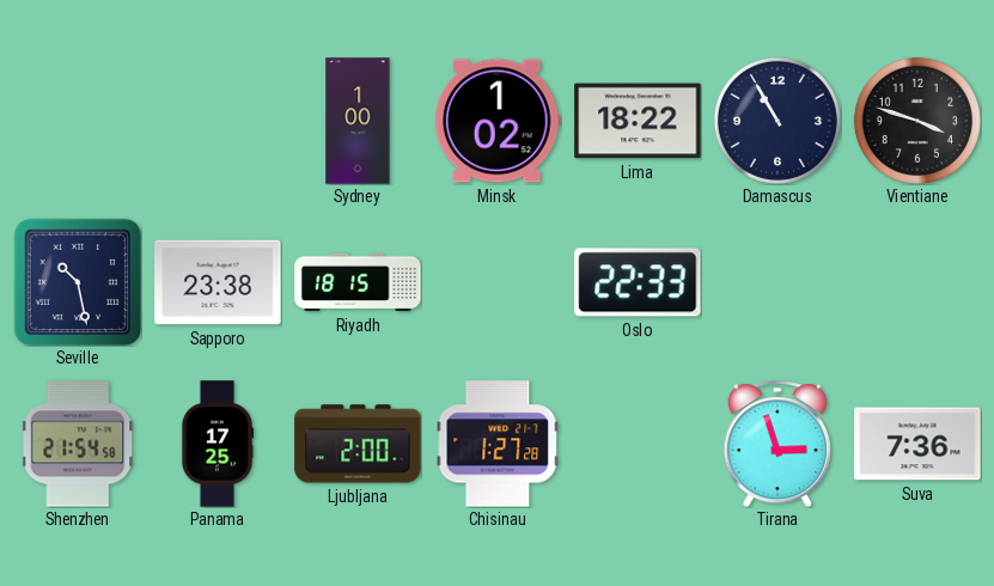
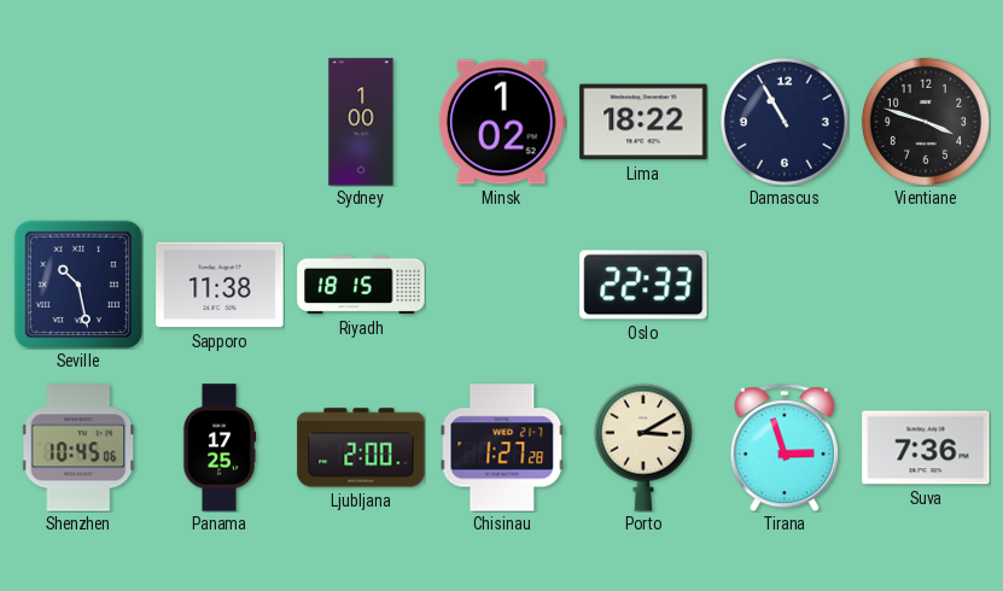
Sapporo: 23:38 -> 11:38 (220, 285)
Shenzhen: 21:54 -> 10:45 (80, 447)
Porto: none -> 3:10 (643, 447)
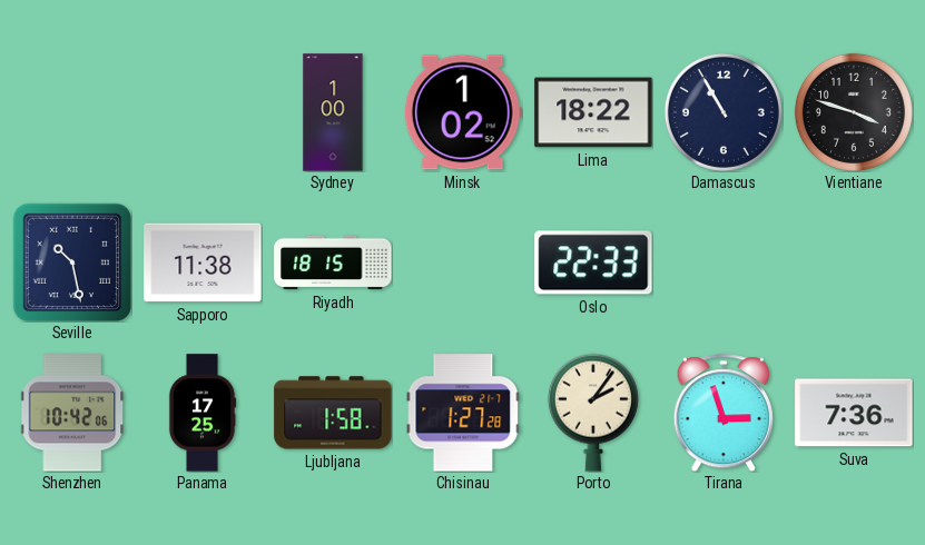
Shenzhen: 10:45 -> 10:42 (73, 413)
Ljubljana: 2:00 -> 1:58 (333, 413)
Porto: 3:10 -> 2:06 (593, 413)
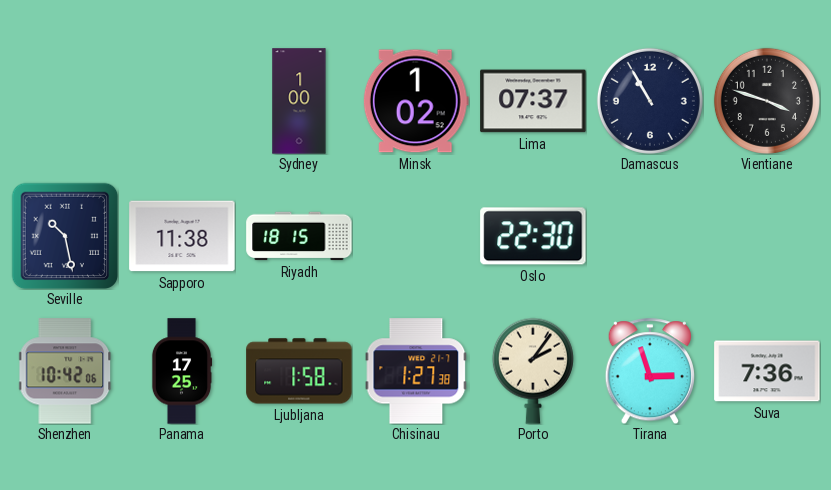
Lima: 18:22 -> 07:37 (533, 101)
Oslo: 22:33 -> 22:30 (533, 236)
Chisinau: 1:27:28 -> 1:27:38 (416, 371)
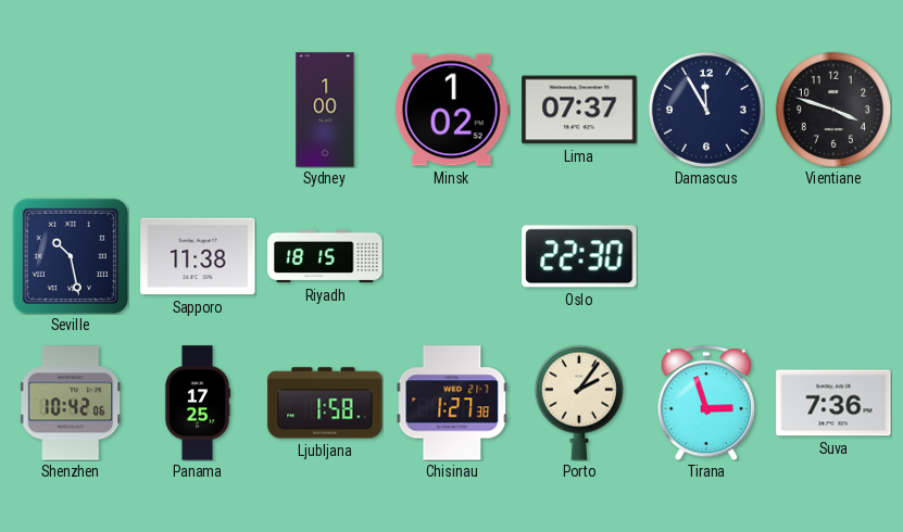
Damascus: 10:55 -> 11:55 (706, 110)
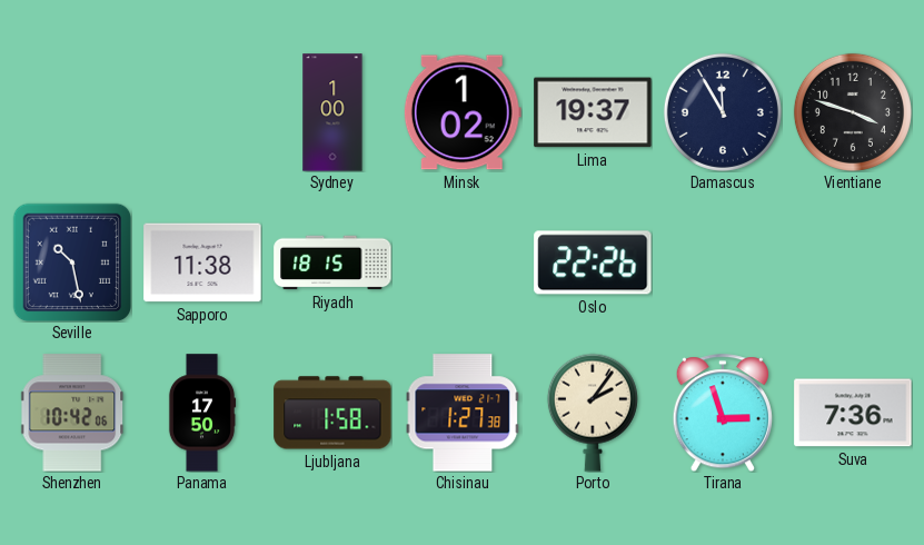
Lima: 07:37 -> 19:37 (593, 112)
Oslo: 22:30 -> 22:26 (593, 262)
Panama: 17:25 -> 17:50 (202, 413)
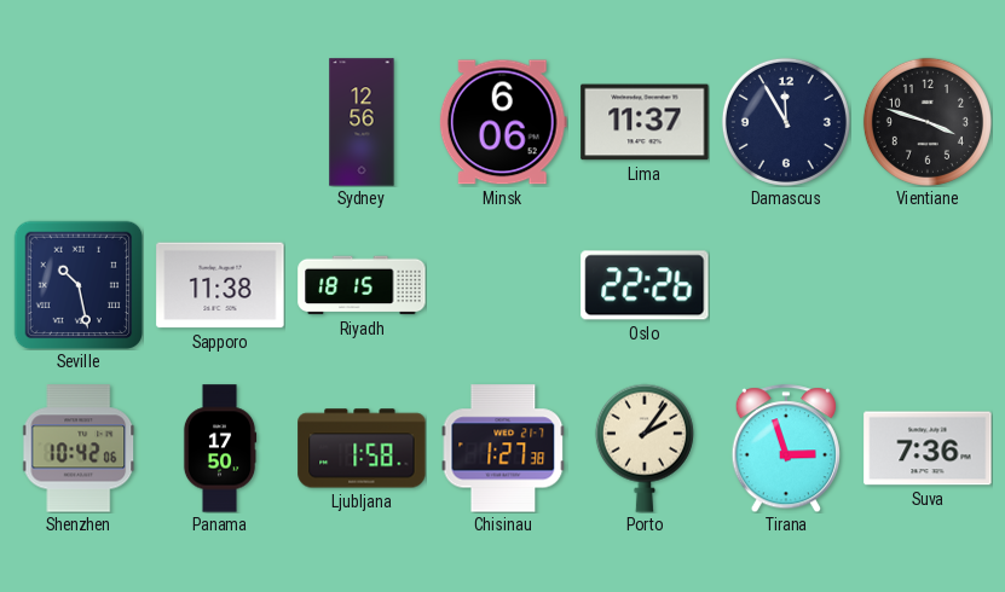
Sydney: 1:00 -> 12:56 (362, 122)
Minsk: 1:02 -> 6:06 (503, 122)
Lima: 19:37 -> 11:37 (645, 122)
